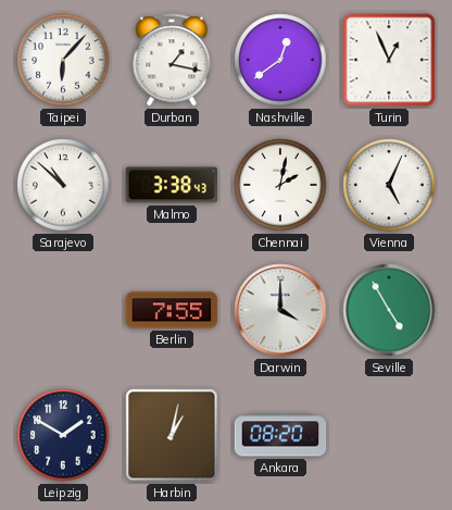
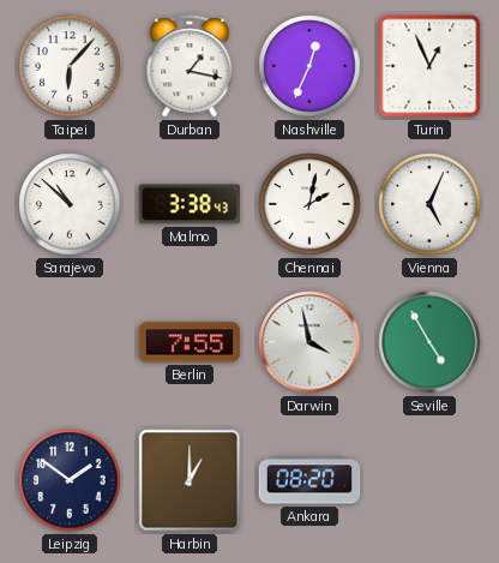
Nashville: 12:39 -> 12:34 (309, 66)
Darwin: 4:00 -> 3:58 (309, 342)
Leipzig: 1:50 -> 1:51 (70, 480)
Harbin: 1:02 -> 1:00 (190, 480)
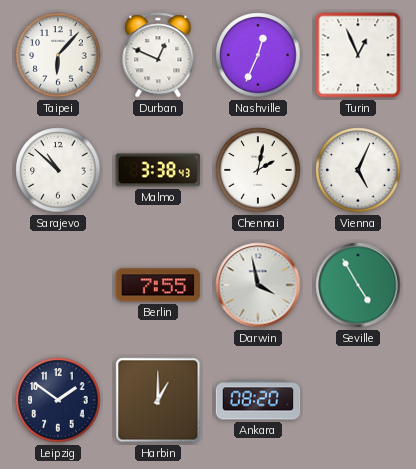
Durban: 1:17 -> 12:49 (158, 55)
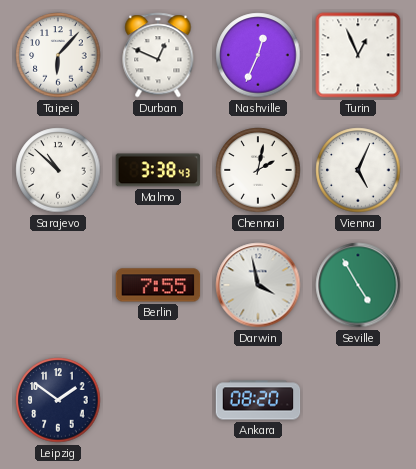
Harbin: 1:00 -> none (158, 400)
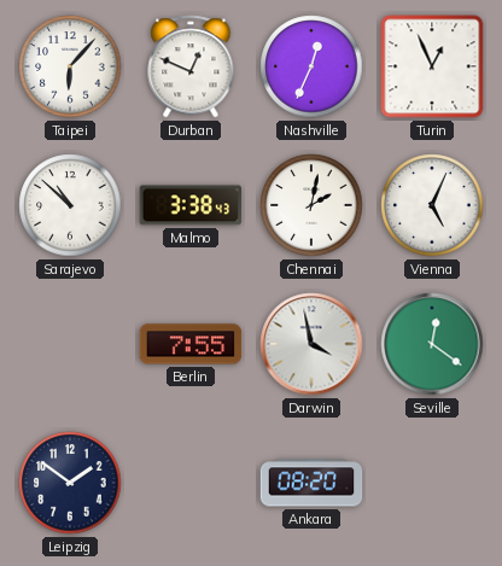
Seville: 4:55 -> 12:21 (432, 344)
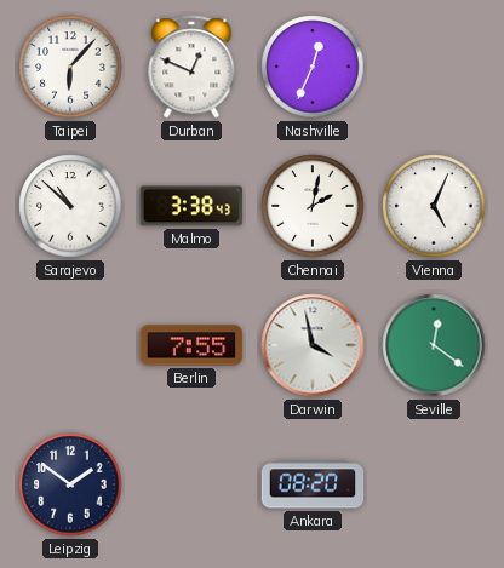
Turin: 12:56 -> none (432, 66)
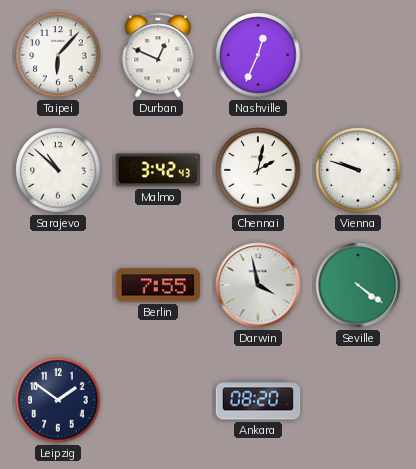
Malmo: 3:38 -> 3:42 (158, 170)
Vienna: 5:04 -> 9:48 (358, 170)
Seville: 12:21 -> 4:21 (358, 285)
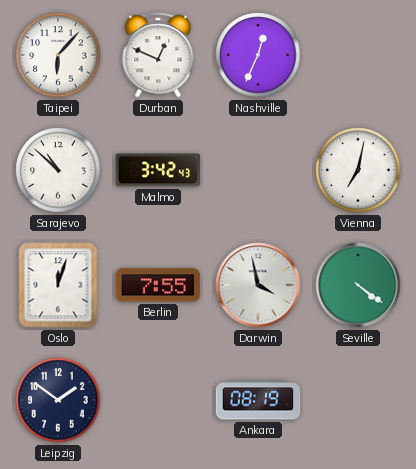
Chennai: 2:02 -> none (258, 170)
Vienna: 9:48 -> 7:02 (358, 170)
Oslo: none -> 12:03 (58, 285)
Ankara: 08:20 -> 08:19 (258, 400)
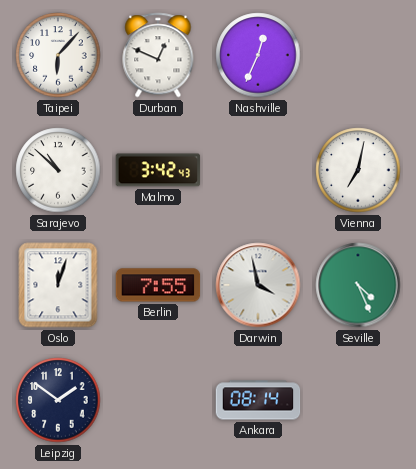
Seville: 4:21 -> 4:26 (358, 285)
Ankara: 08:19 -> 08:14 (258, 400)
